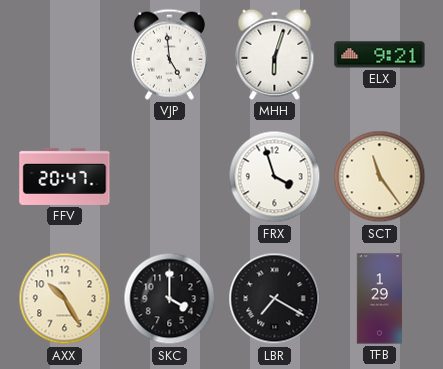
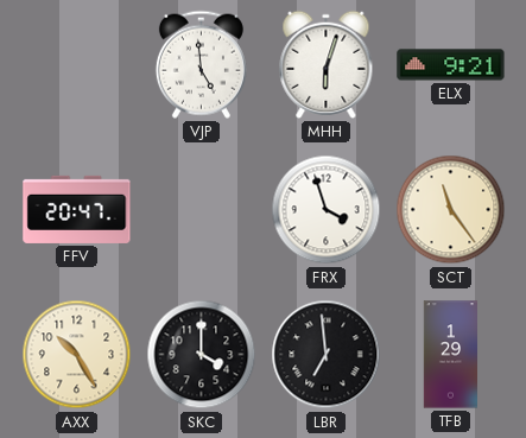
LBR: 7:20 -> 6:59 (327, 355)
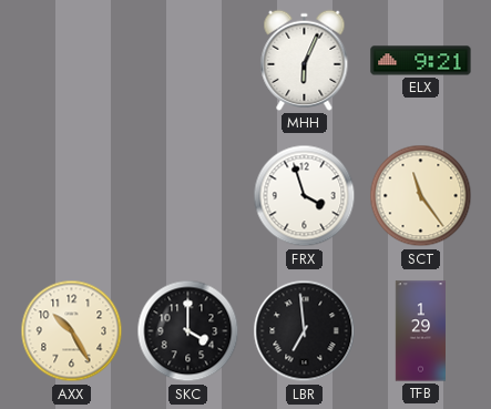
VJP: 4:59 -> none (201, 64)
MHH: 6:03 -> 6:04 (305, 60)
FFV: 20:47 -> none (77, 209)
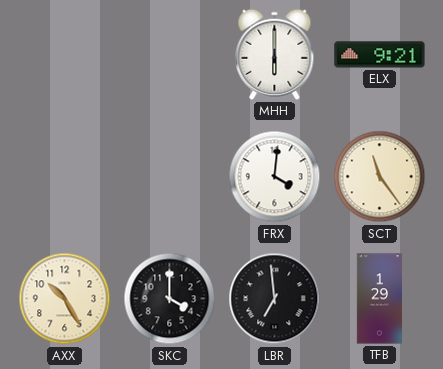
MHH: 6:04 -> 6:00 (275, 54)
FRX: 3:57 -> 4:01 (275, 177)
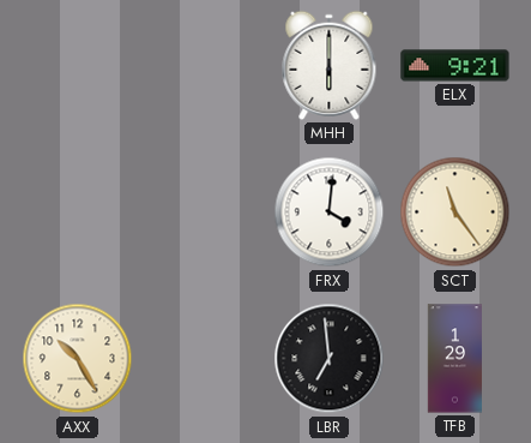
SKC: 4:00 -> none (170, 299)
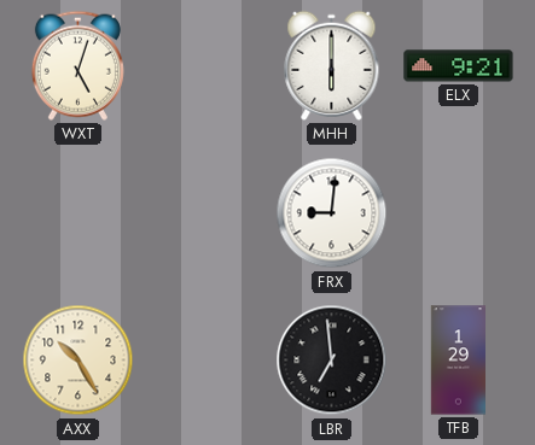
WXT: none -> 5:03 (77, 65)
FRX: 4:01 -> 9:01 (332, 213)
SCT: 11:24 -> none (455, 212)
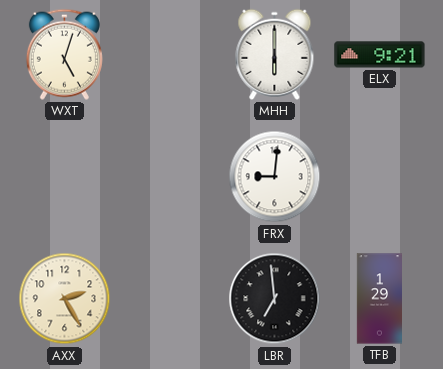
AXX: 10:25 -> 2:25 (65, 299)
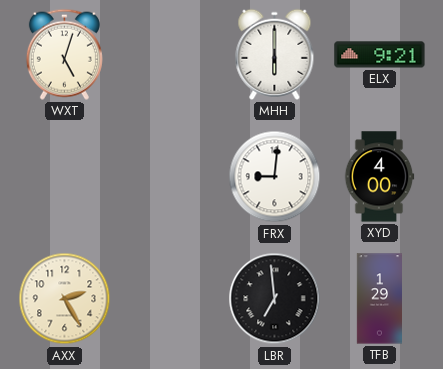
XYD: none -> 4:00 (379, 177)
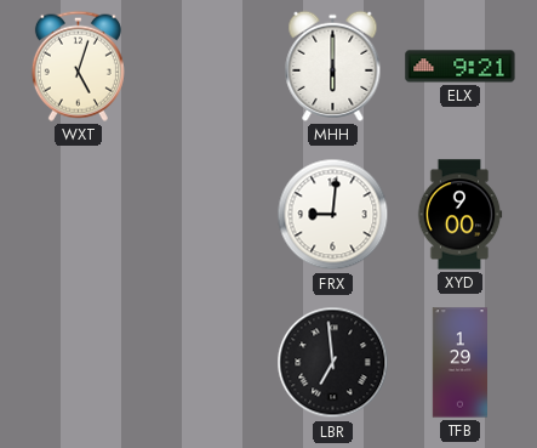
XYD: 4:00 -> 9:00 (459, 215)
AXX: 2:25 -> none (65, 299)
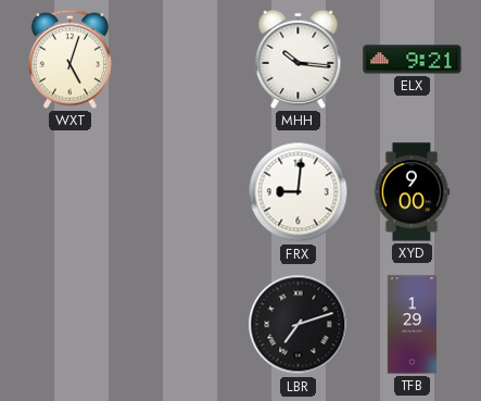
MHH: 6:00 -> 10:16 (299, 59)
LBR: 6:59 -> 7:12 (299, 325)
